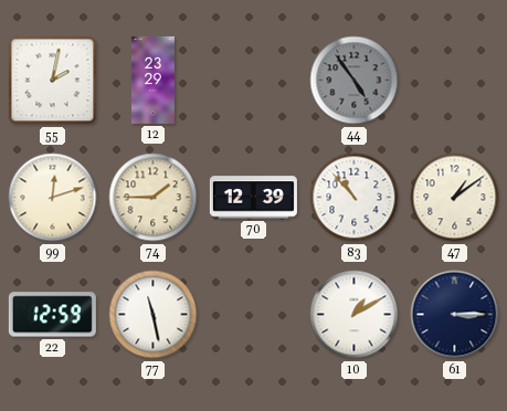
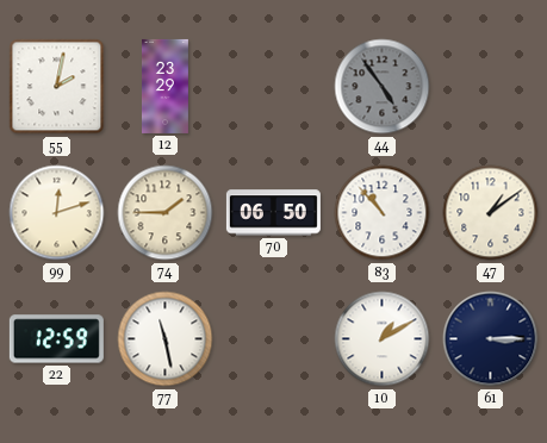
70: 12:39 -> 06:50 (273, 213)
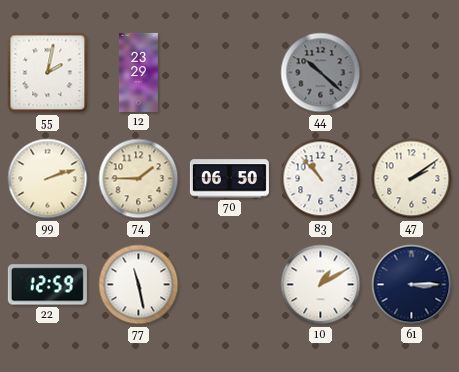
44: 4:54 -> 10:22 (321, 73)
99: 12:12 -> 2:12 (48, 179)
47: 1:09 -> 2:09 (412, 179)
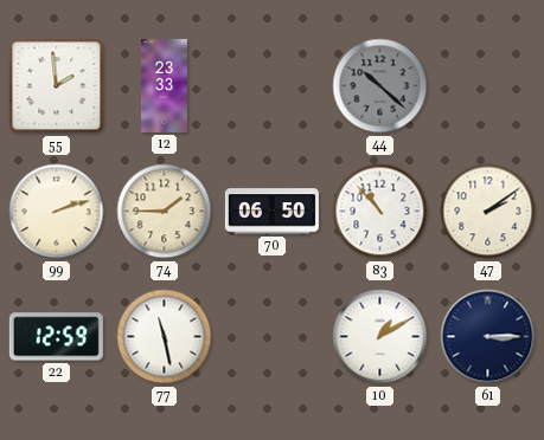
55: 2:02 -> 1:59 (57, 86)
12: 23:29 -> 23:33 (164, 85)
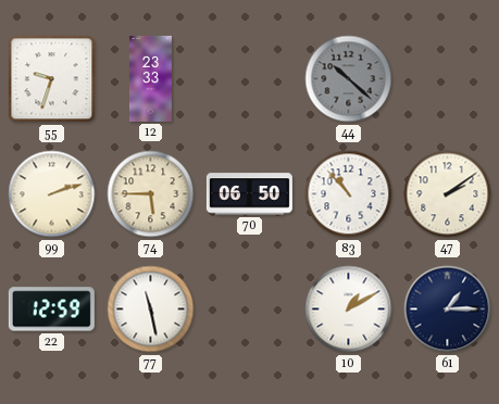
55: 1:59 -> 9:33 (52, 79)
74: 1:45 -> 5:45 (151, 194)
61: 3:15 -> 1:15 (448, 310)
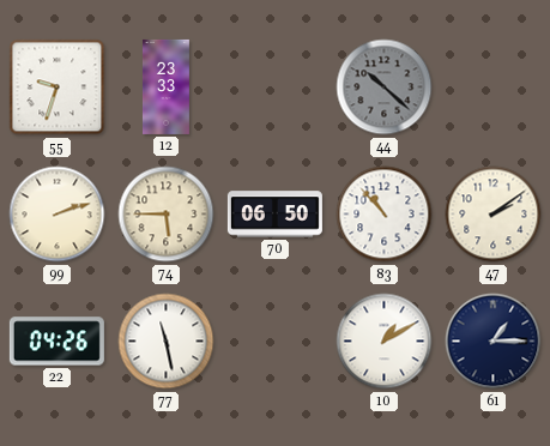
22: 12:59 -> 04:26 (56, 342)
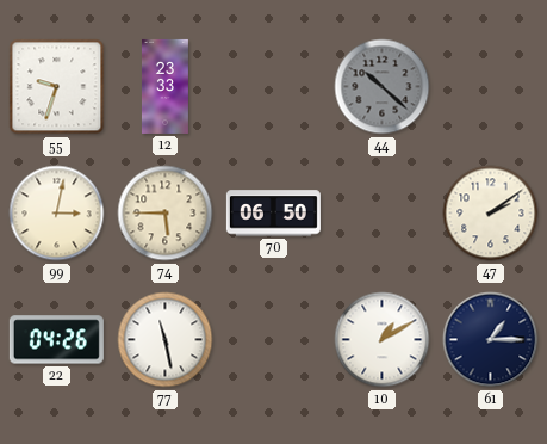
99: 2:12 -> 3:02 (57, 214)
83: 10:53 -> none (385, 215)
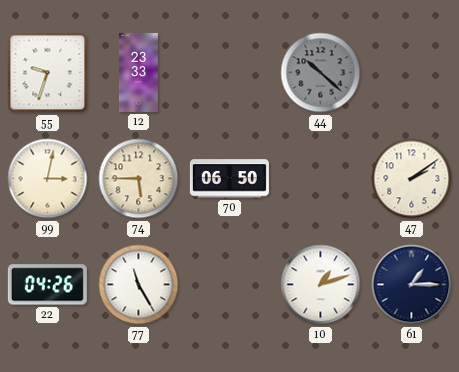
77: 11:28 -> 11:25 (139, 285)
10: 1:10 -> 1:12 (321, 285)
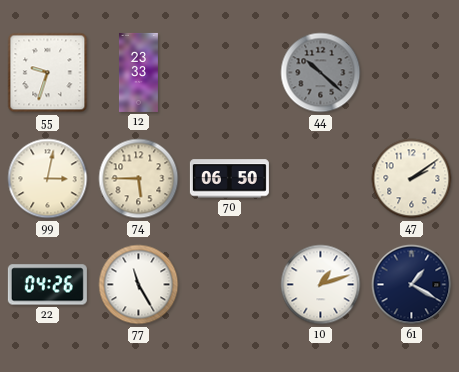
61: 1:15 -> 1:20 (412, 285)
